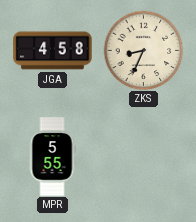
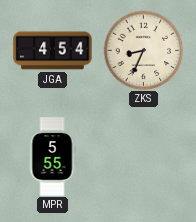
JGA: 4:58 -> 4:54 (53, 51)
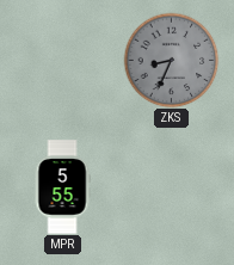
JGA: 4:54 -> none (53, 51)
ZKS dial: cream -> grey (171, 60)
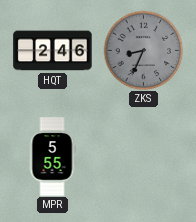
HQT: none -> 2:46 (53, 51)
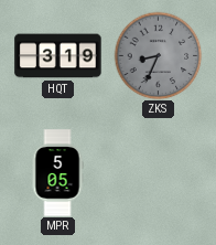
HQT: 2:46 -> 3:19 (58, 56)
MPR: 5:55 -> 5:05 (57, 173)
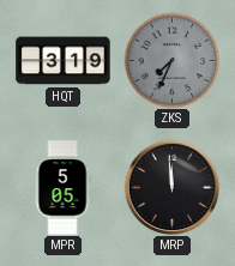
ZKS: 8:34 -> 7:34 (171, 60)
MRP: none -> 11:59 (171, 187)
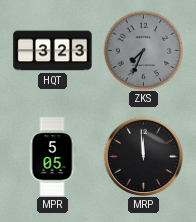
HQT: 3:19 -> 3:23 (53, 51)
